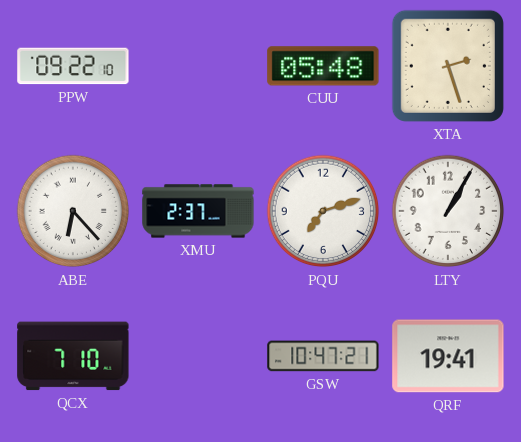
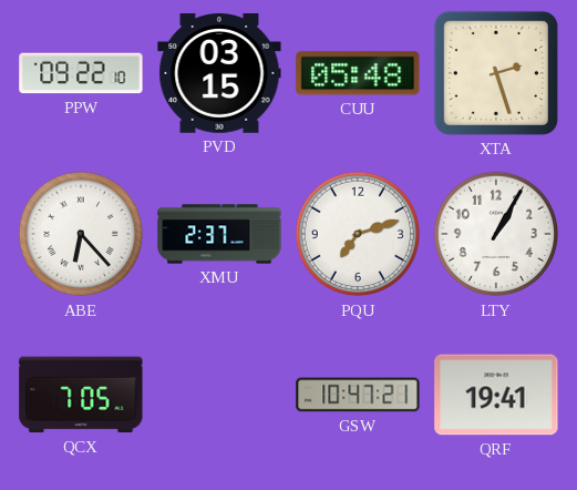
PVD: none -> 03:15 (219, 73)
QCX: 7:10 -> 7:05 (81, 395)
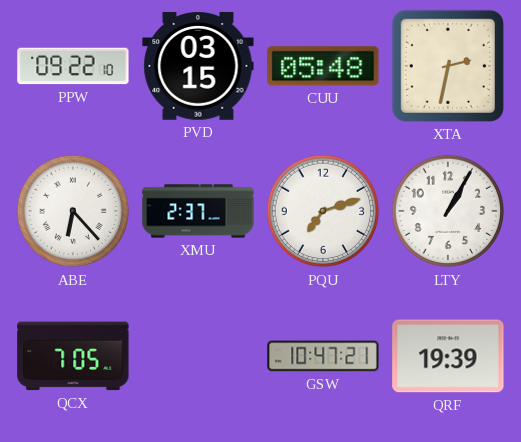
XTA: 2:27 -> 2:32 (448, 66)
QRF: 19:41 -> 19:39 (448, 356)
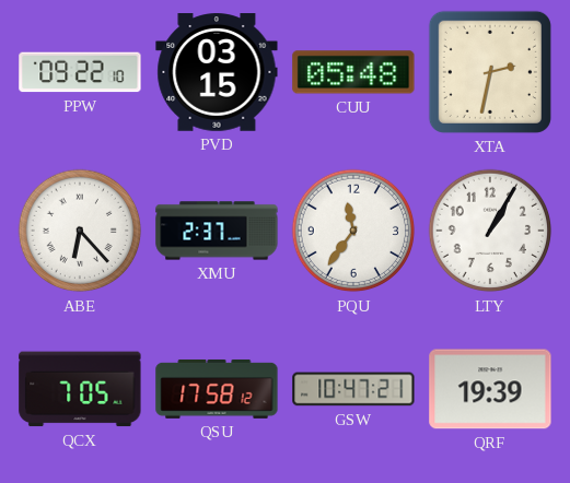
PQU: 7:12 -> 11:36 (353, 231)
QSU: none -> 17:58 (217, 389)
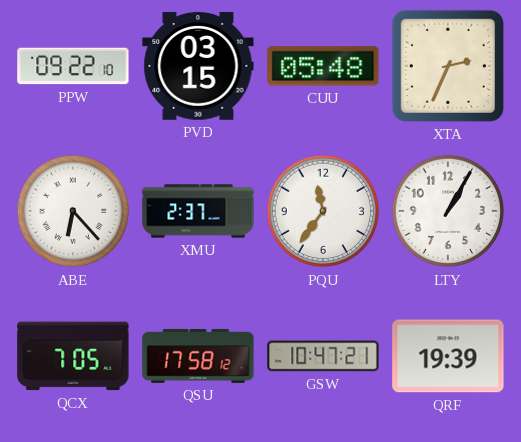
XTA: 2:32 -> 2:34 (448, 66)
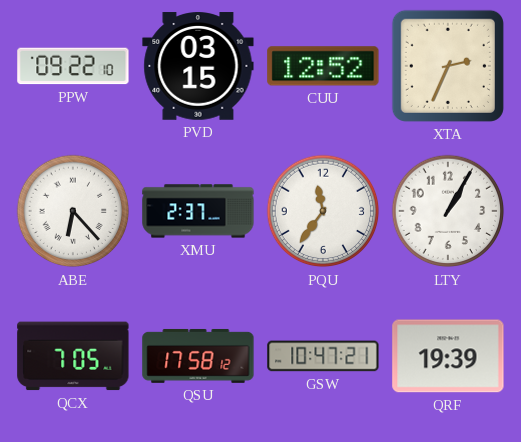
CUU: 05:48 -> 12:52 (323, 66)
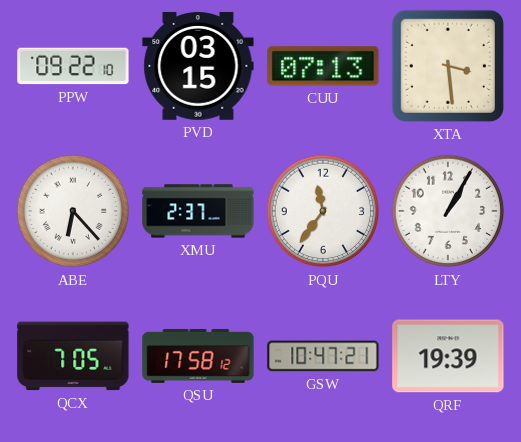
CUU: 12:52 -> 07:13 (323, 66)
XTA: 2:34 -> 3:29 (448, 66)
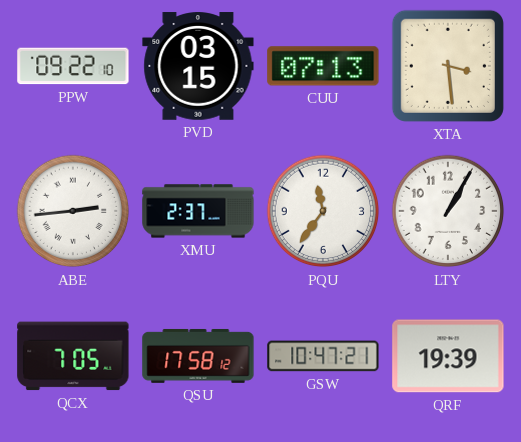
ABE: 6:23 -> 2:44 (73, 211)
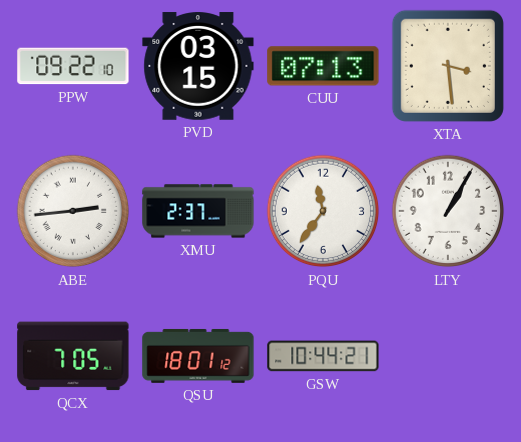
QSU: 17:58 -> 18:01 (198, 356)
GSW: 10:47 -> 10:44 (323, 356)
QRF: 19:39 -> none (448, 356)
